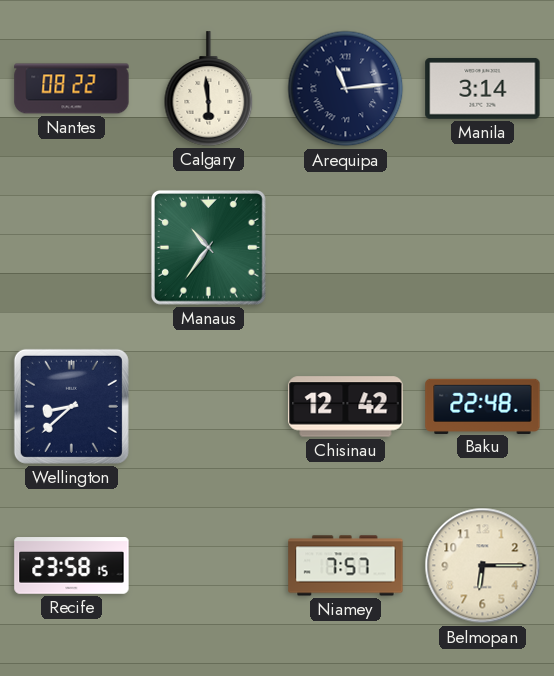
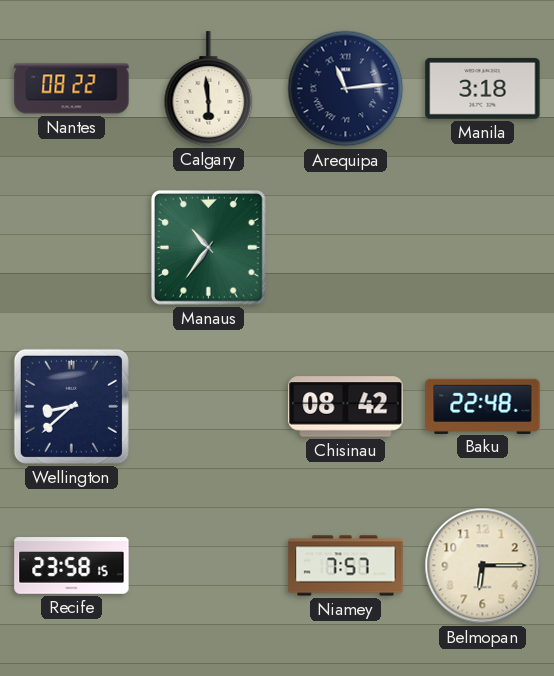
Manila: 3:14 -> 3:18 (483, 88)
Chisinau: 12:42 -> 08:42 (346, 407)
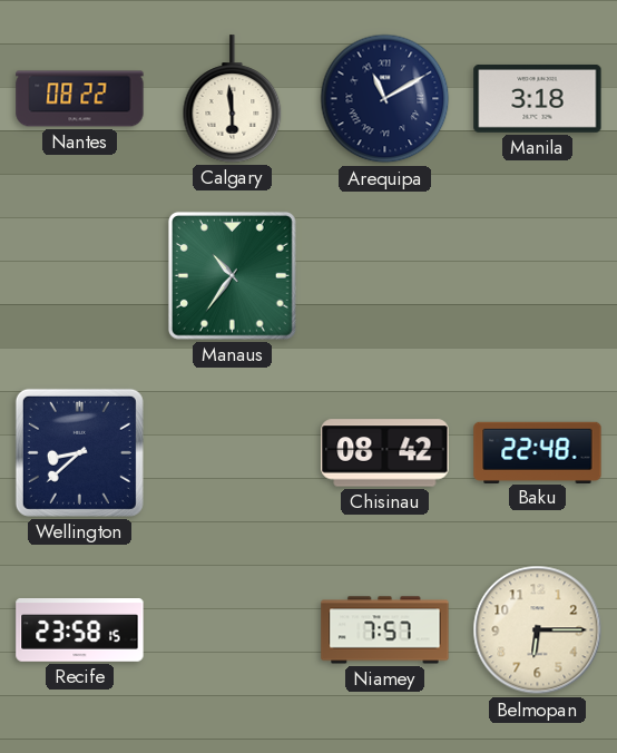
Arequipa: 11:14 -> 11:10 (385, 99)
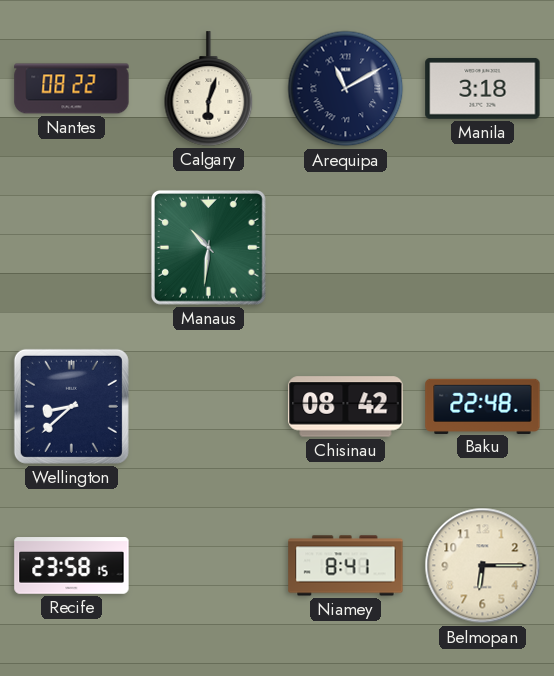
Calgary: 5:59 -> 6:03 (209, 89)
Manaus: 10:36 -> 10:31 (208, 247)
Niamey: 7:57 -> 8:41 (346, 566)
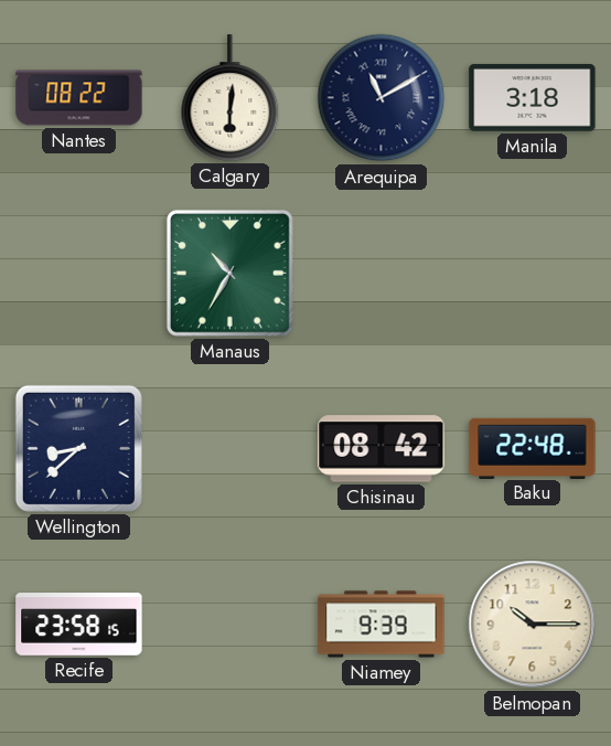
Calgary: 6:03 -> 6:01 (231, 98)
Manaus: 10:31 -> 10:35 (229, 273)
Niamey: 8:41 -> 9:39 (382, 625)
Belmopan: 6:15 -> 10:15 (533, 625)
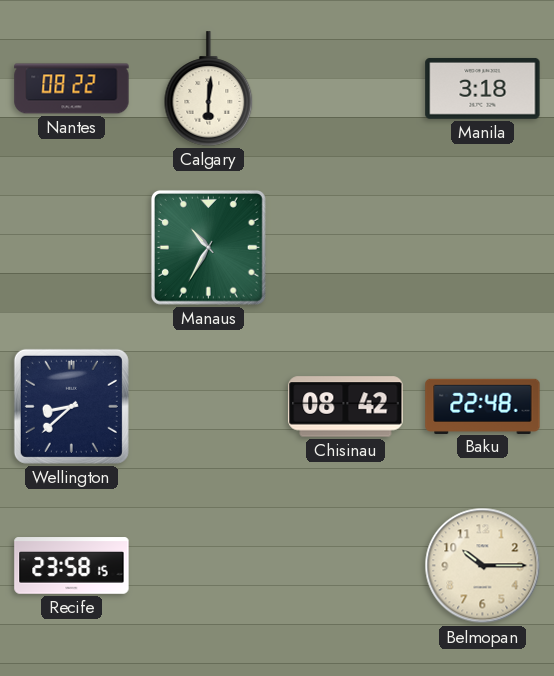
Arequipa: 11:10 -> none (382, 98)
Niamey: 9:39 -> none (382, 625)
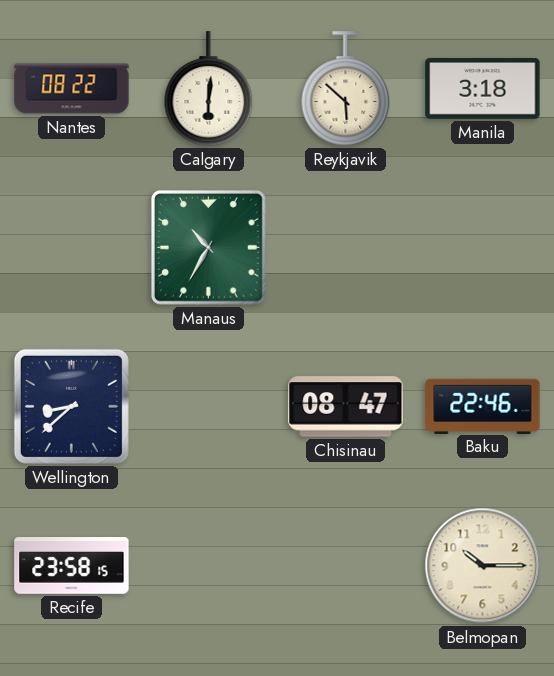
Reykjavik: none -> 5:52 (346, 89)
Chisinau: 08:42 -> 08:47 (346, 407)
Baku: 22:48 -> 22:46 (483, 406)
